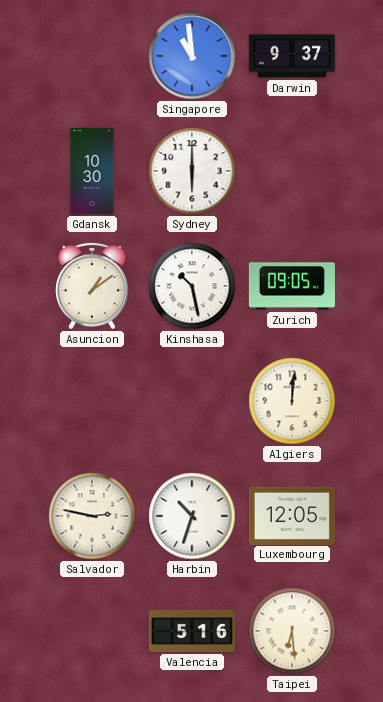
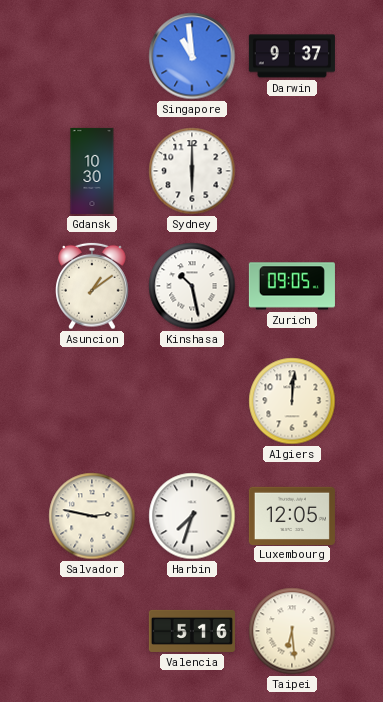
Harbin: 10:33 -> 7:33 (192, 516)
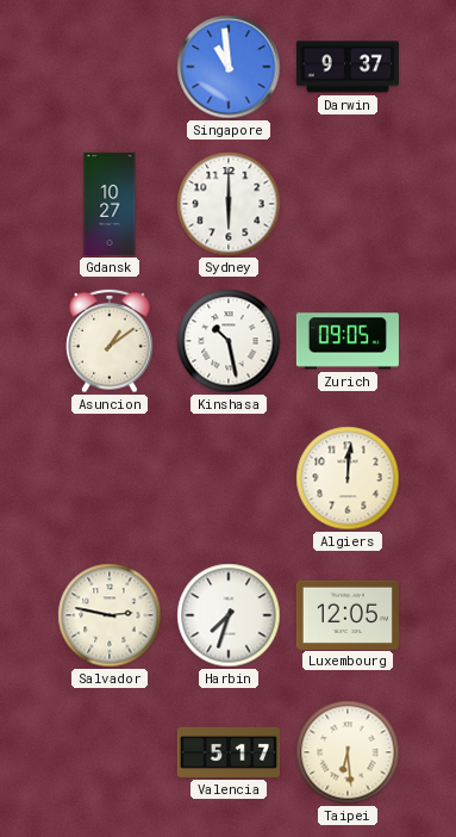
Gdansk: 10:30 -> 10:27 (110, 204)
Valencia: 5:16 -> 5:17 (229, 752)
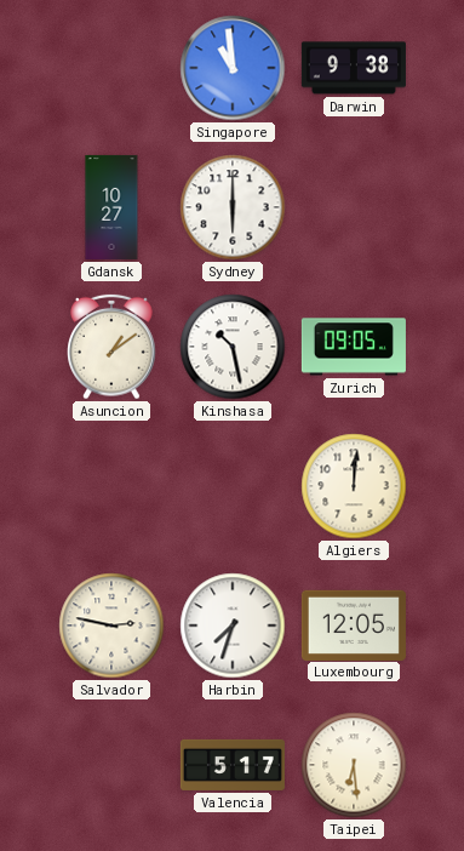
Darwin: 9:37 -> 9:38 (354, 68)
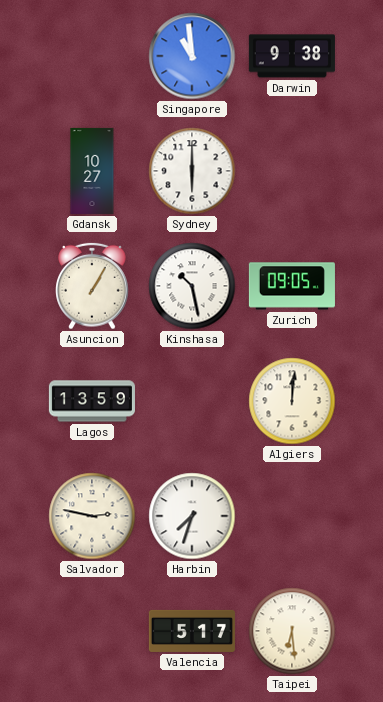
Asuncion: 1:09 -> 1:05 (92, 286)
Lagos: none -> 13:59 (92, 401)
Luxembourg: 12:05 -> none (354, 624)
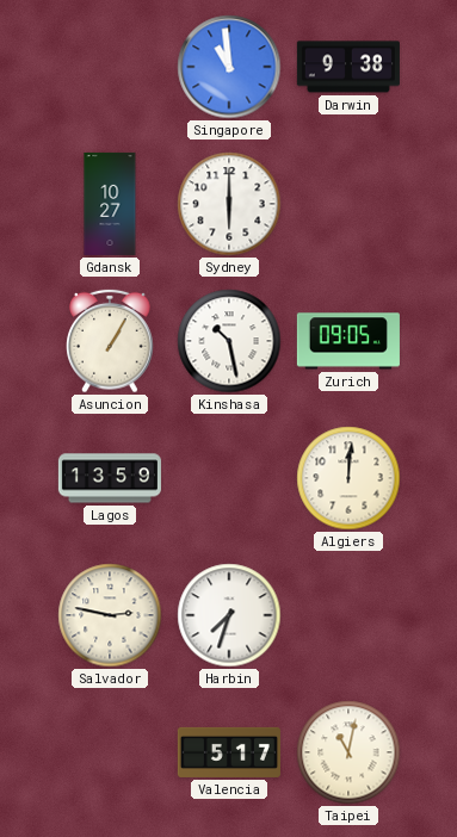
Taipei: 6:29 -> 11:02 (348, 752)
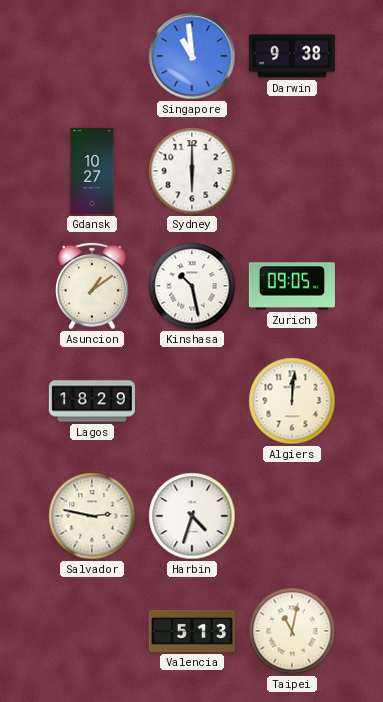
Asuncion: 1:05 -> 1:09 (92, 286)
Lagos: 13:59 -> 18:29 (92, 401)
Harbin: 7:33 -> 4:33 (192, 516)
Valencia: 5:17 -> 5:13 (192, 631)
